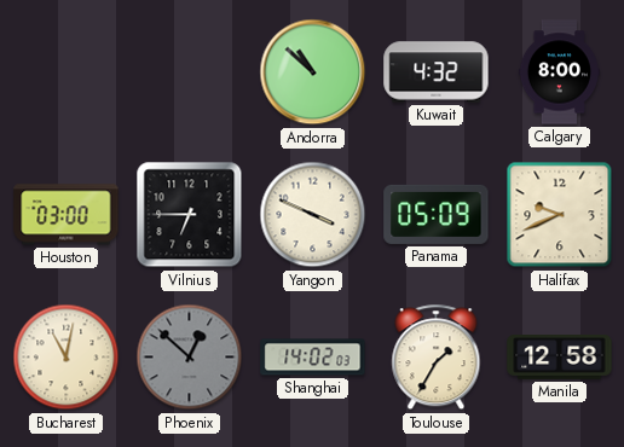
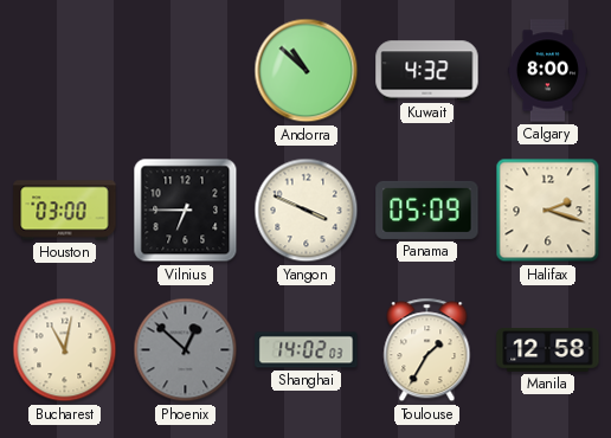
Halifax: 9:41 -> 2:18 (548, 211)
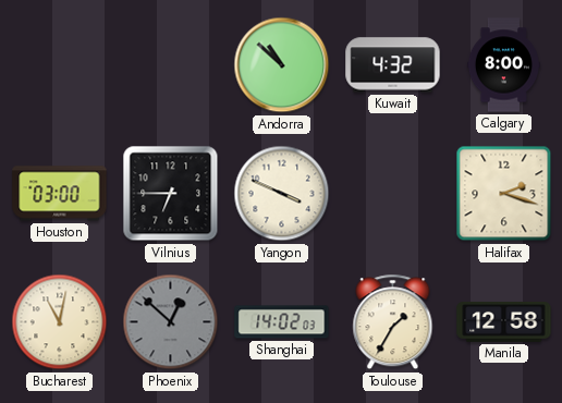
Panama: 05:09 -> none (427, 210)
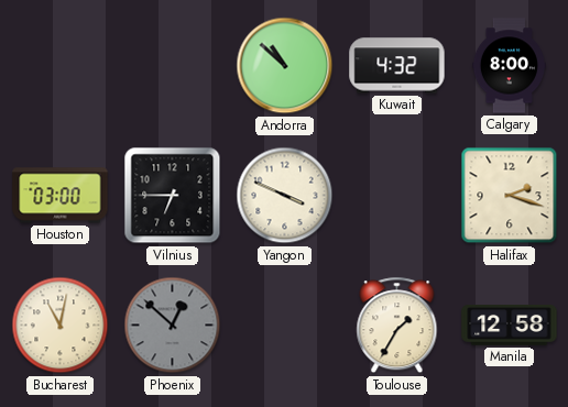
Shanghai: 14:02 -> none (282, 322)
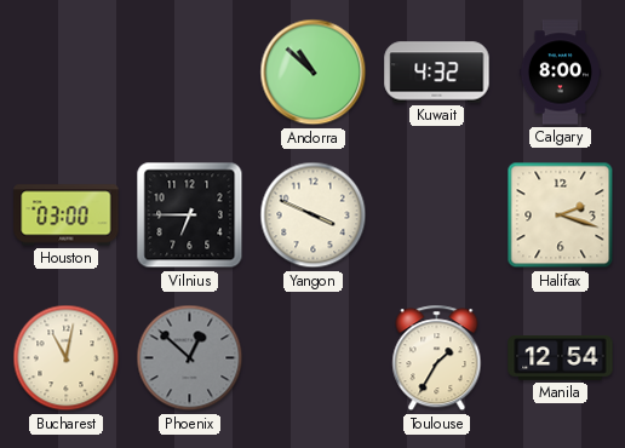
Manila: 12:58 -> 12:54 (561, 358)
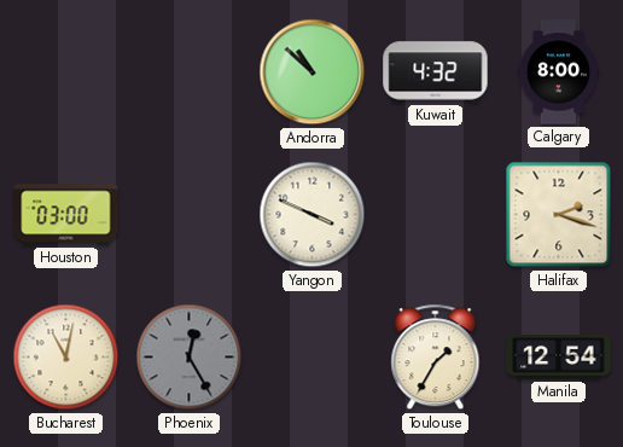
Vilnius: 6:45 -> none (190, 216)
Phoenix: 12:52 -> 12:25 (190, 358)
